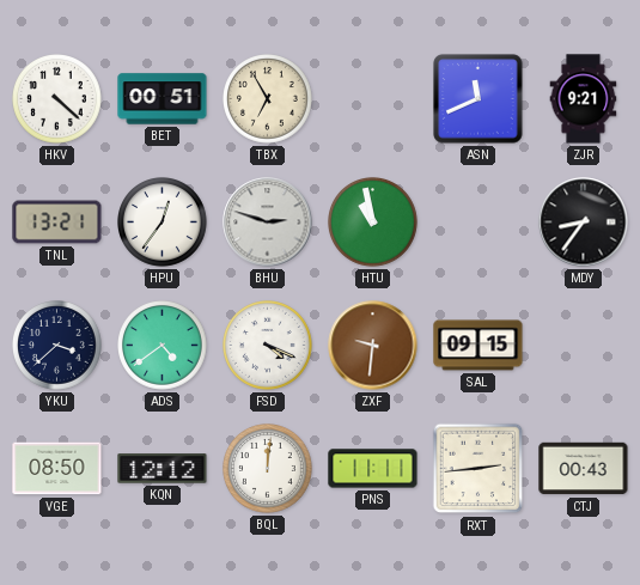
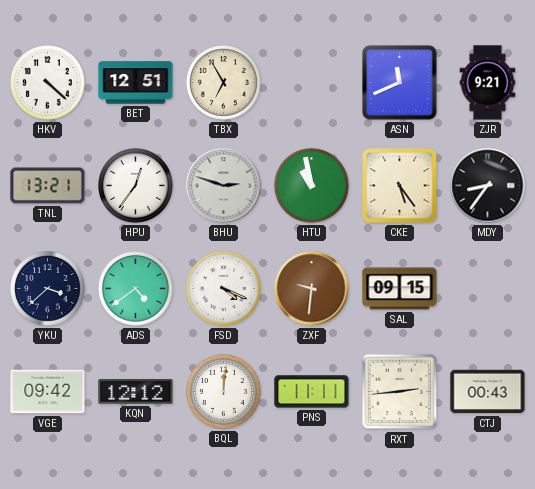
BET: 00:51 -> 12:51 (136, 83)
CKE: none -> 5:24 (400, 186)
VGE: 08:50 -> 09:42 (48, 392)
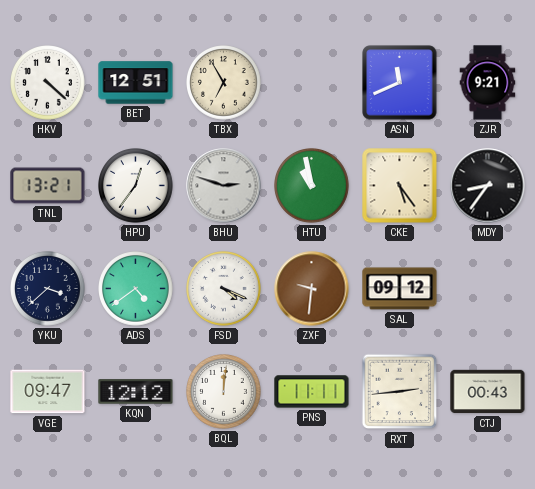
SAL: 09:15 -> 09:12 (400, 289)
VGE: 09:42 -> 09:47 (48, 392)
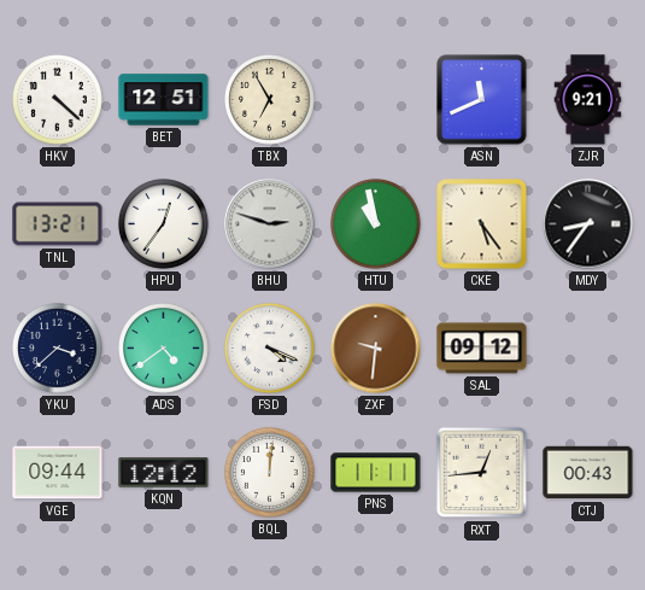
VGE: 09:47 -> 09:44 (58, 473)
RXT: 2:44 -> 12:44 (482, 473)
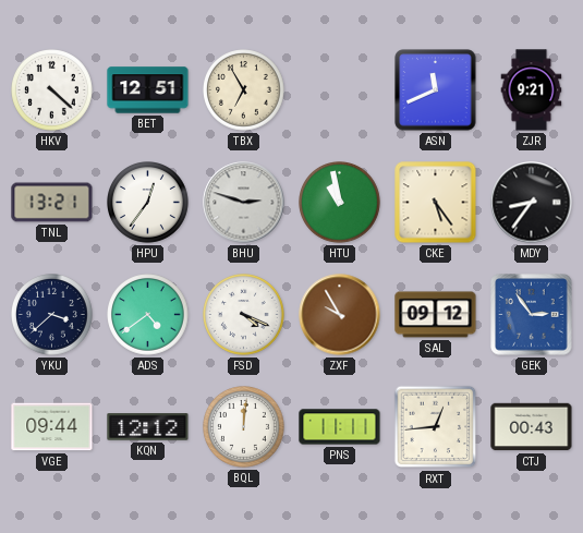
ZXF: 9:31 -> 9:55 (340, 315)
GEK: none -> 2:54 (532, 315)
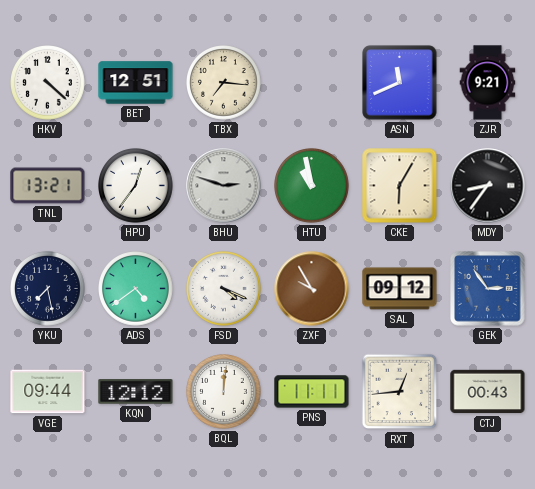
TBX: 6:55 -> 7:16 (224, 83)
CKE: 5:24 -> 6:05 (400, 186)
YKU: 3:38 -> 7:28 (48, 289)
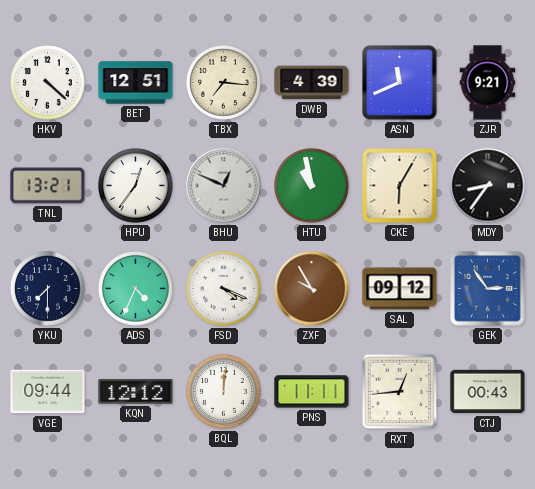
DWB: none -> 4:39 (312, 83)
BHU: 2:48 -> 12:49 (224, 186)
YKU: 7:28 -> 7:30 (48, 289)
ADS: 4:39 -> 4:34 (136, 289)
